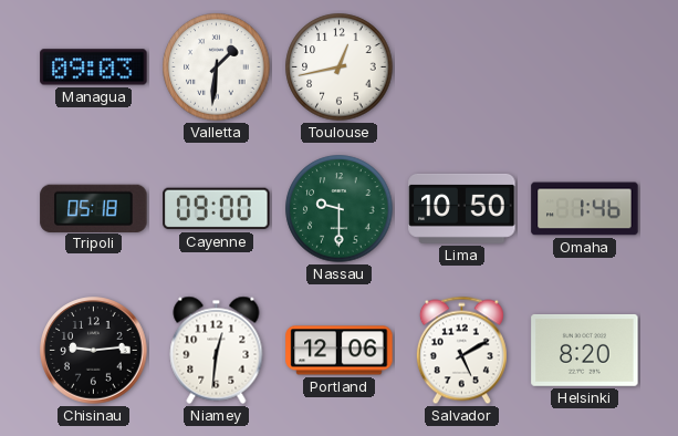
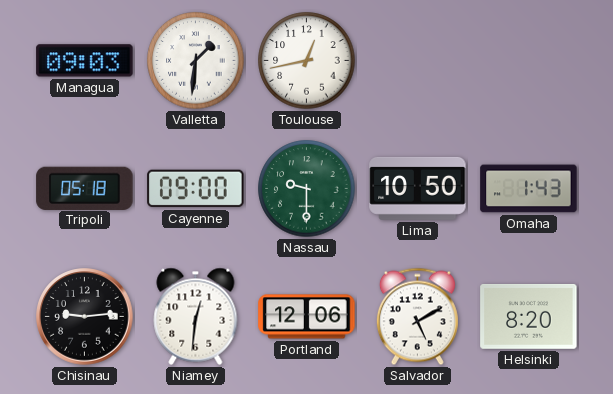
Omaha: 1:46 -> 1:43 (529, 189)
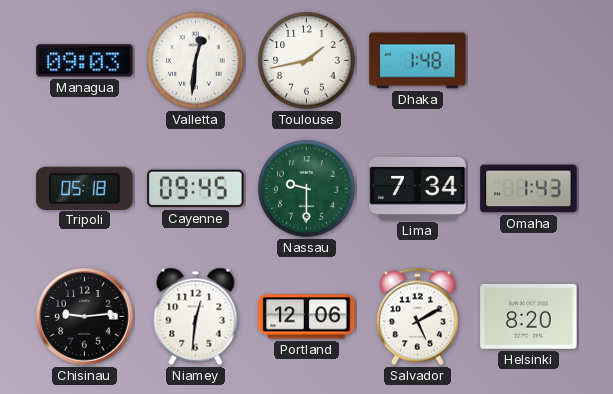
Valletta: 1:31 -> 12:31 (196, 61)
Toulouse: 12:43 -> 1:43 (307, 61)
Dhaka: none -> 1:48 (418, 61)
Cayenne: 09:00 -> 09:45 (196, 189)
Lima: 10:50 -> 7:34 (418, 188)
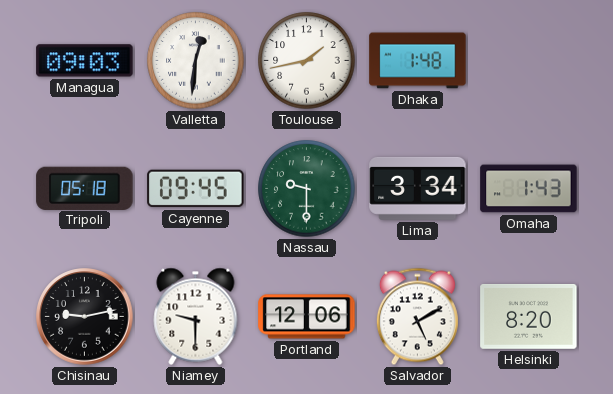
Lima: 7:34 -> 3:34 (418, 188)
Chisinau: 9:14 -> 9:13 (85, 317)
Niamey: 12:31 -> 9:30 (196, 316)
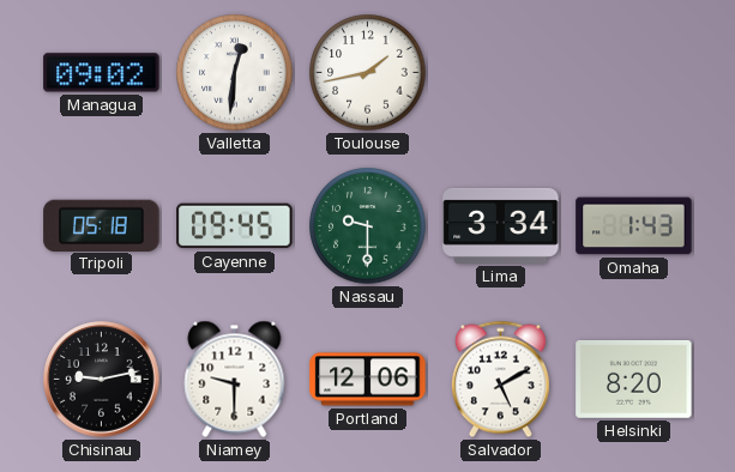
Managua: 09:03 -> 09:02 (102, 73)
Dhaka: 1:48 -> none (418, 61)
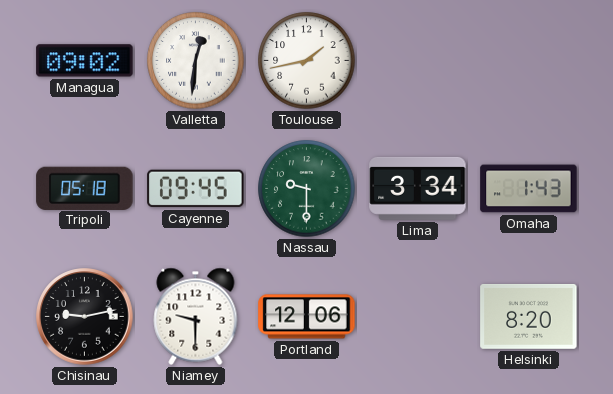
Salvador: 5:10 -> none (500, 380)
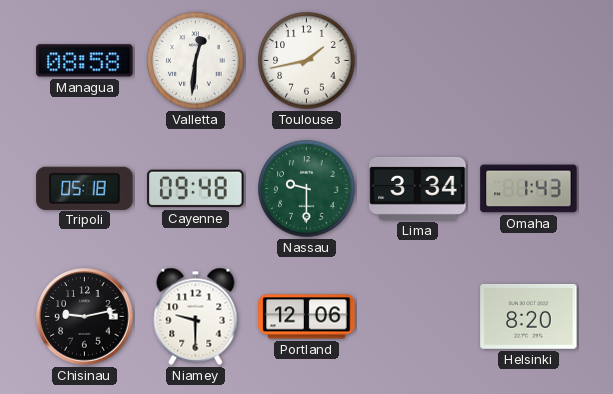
Managua: 09:02 -> 08:58 (85, 61)
Cayenne: 09:45 -> 09:48 (196, 189)
